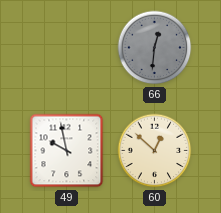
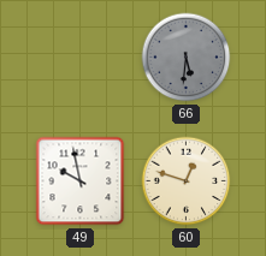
66: 12:31 -> 5:31 (187, 58)
60: 12:52 -> 12:48 (187, 181)
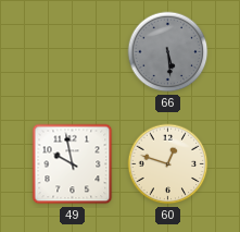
66: 5:31 -> 5:29 (168, 52)
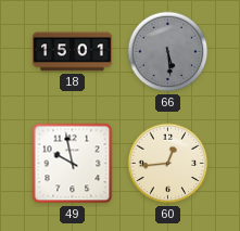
18: none -> 15:01 (73, 52)
60: 12:48 -> 12:44 (168, 164)
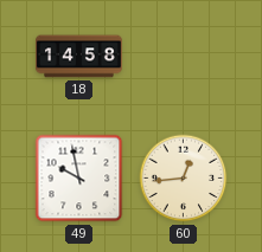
18: 15:01 -> 14:58 (79, 57)
66: 5:29 -> none (168, 52)
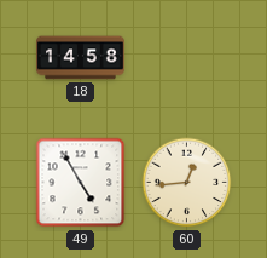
49: 9:58 -> 4:55 (81, 183)
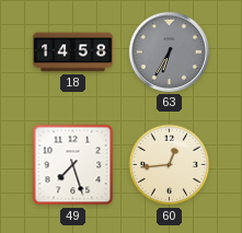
63: none -> 6:35 (169, 51)
49: 4:55 -> 7:27 (73, 165)
